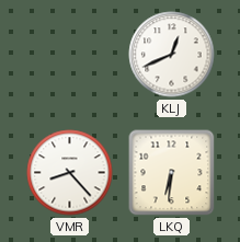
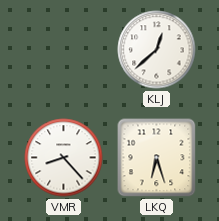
KLJ: 12:41 -> 12:38 (157, 50)
LKQ: 6:31 -> 6:27 (157, 158)
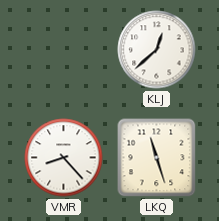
LKQ: 6:27 -> 11:27 (157, 158)
